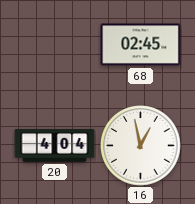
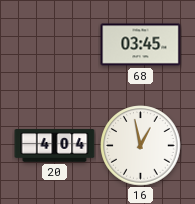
68: 02:45 -> 03:45 (141, 45)
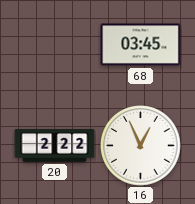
20: 4:04 -> 2:22 (55, 146)
16: 12:58 -> 12:56 (141, 146)
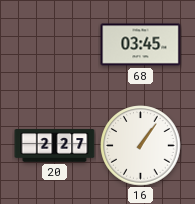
20: 2:22 -> 2:27 (55, 146)
16: 12:56 -> 1:06 (141, 146)
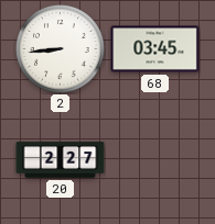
2: none -> 8:44 (61, 49)
16: 1:06 -> none (141, 146)
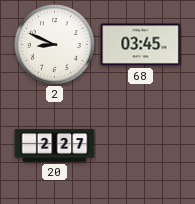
2: 8:44 -> 8:49 (55, 45)
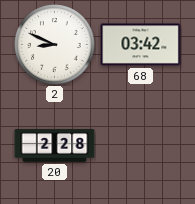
68: 03:45 -> 03:42 (141, 45)
20: 2:27 -> 2:28 (55, 146)
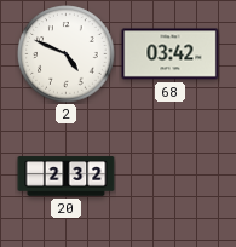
2: 8:49 -> 4:49 (67, 54)
20: 2:28 -> 2:32 (67, 177)
